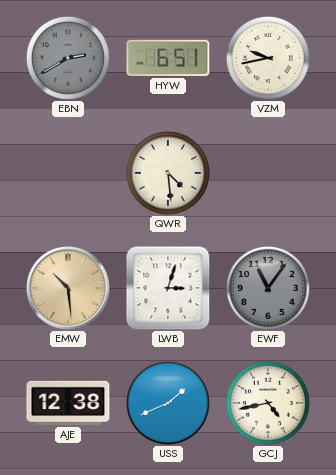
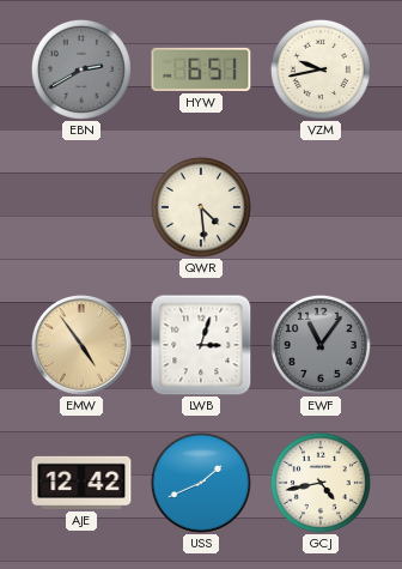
EMW: 10:29 -> 4:54 (83, 346)
AJE: 12:38 -> 12:42 (81, 483)
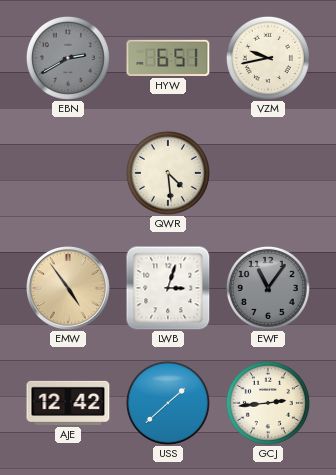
USS: 1:41 -> 1:38 (168, 403)
GCJ: 4:43 -> 2:44 (268, 403)
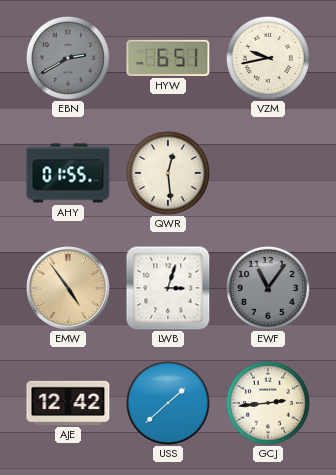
AHY: none -> 01:55 (68, 173)
QWR: 4:29 -> 12:29 (168, 173)
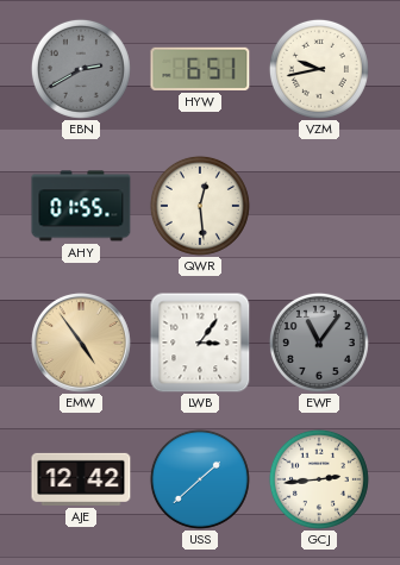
LWB: 3:03 -> 3:06 (200, 343)
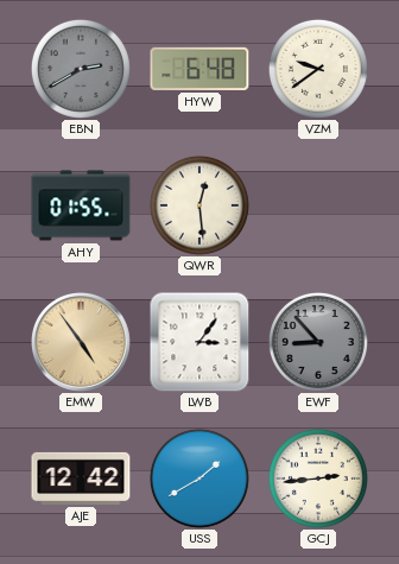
HYW: 6:51 -> 6:48 (199, 69)
VZM: 9:43 -> 9:39 (318, 69)
EWF: 11:06 -> 8:53 (318, 342)
USS: 1:38 -> 1:40 (199, 479)
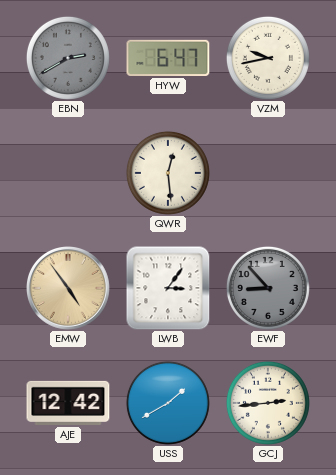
HYW: 6:48 -> 6:47 (168, 58)
VZM: 9:39 -> 9:43 (268, 58)
AHY: 01:55 -> none (81, 205)
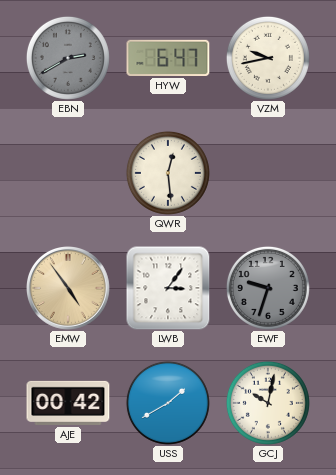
EWF: 8:53 -> 9:33 (268, 288)
AJE: 12:42 -> 00:42 (68, 403)
GCJ: 2:44 -> 10:02 (268, 403)
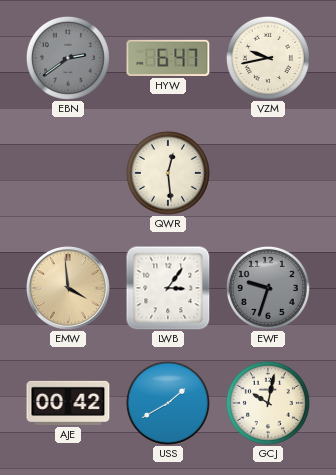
EBN: 2:40 -> 2:39 (68, 58)
EMW: 4:54 -> 3:59 (69, 289)
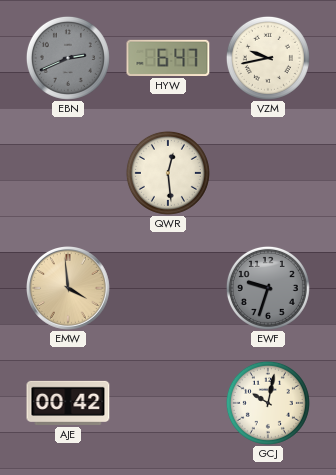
EBN: 2:39 -> 2:41 (68, 58)
LWB: 3:06 -> none (168, 288)
USS: 1:40 -> none (168, 403)
